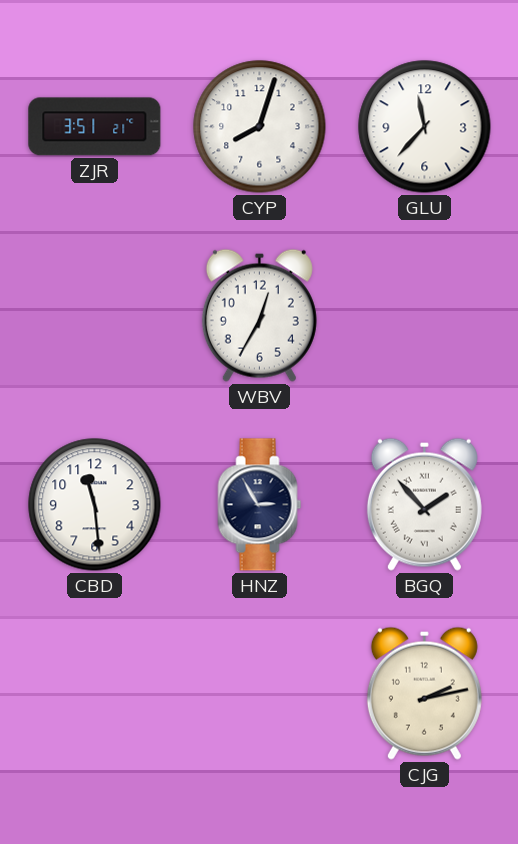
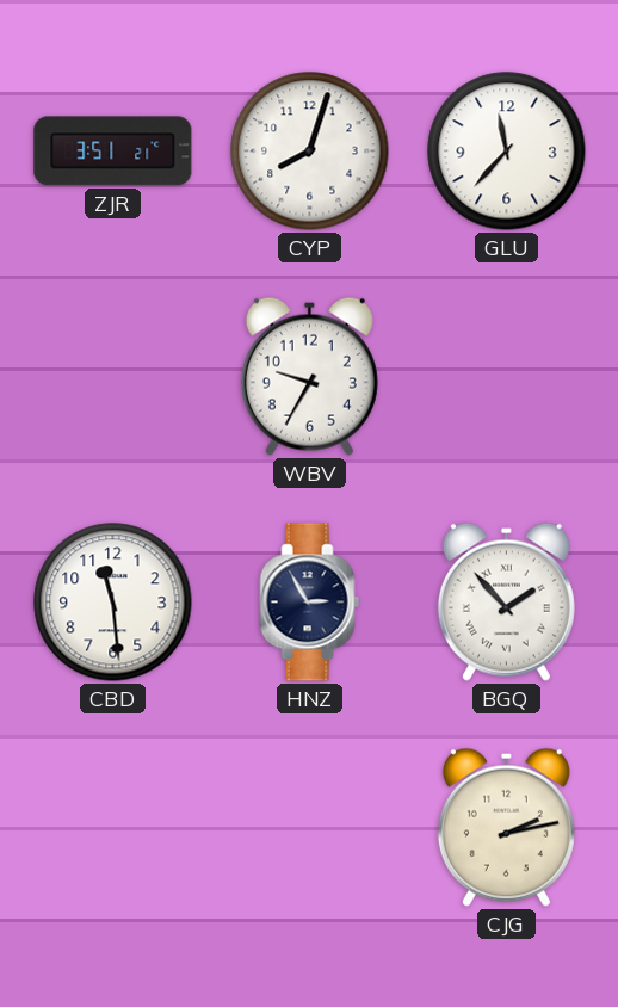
WBV: 12:35 -> 9:35 (309, 376)
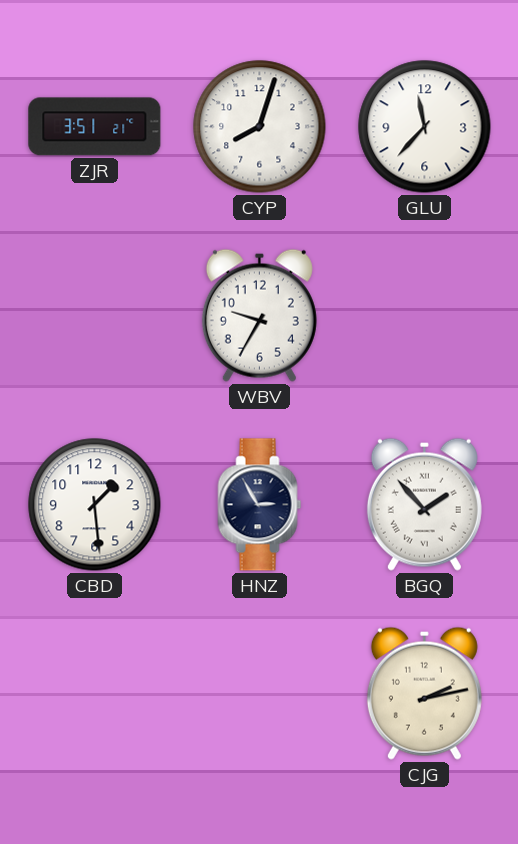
CBD: 11:29 -> 1:29 (95, 505)
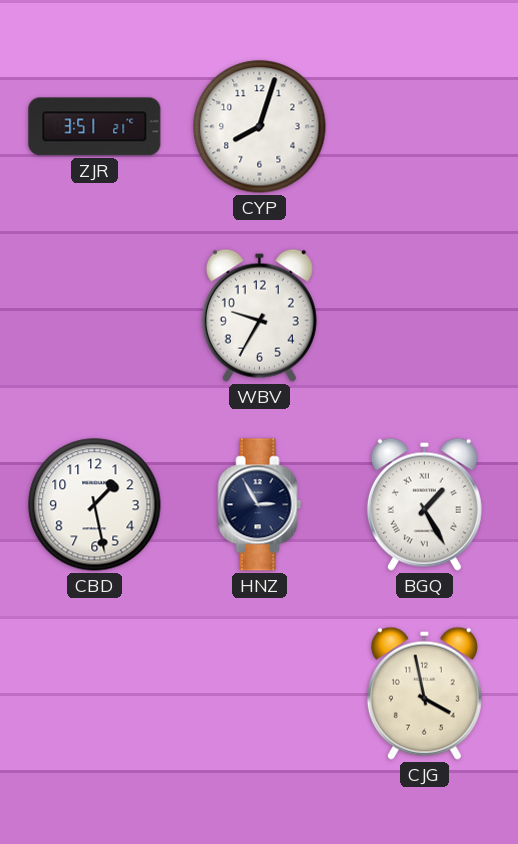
GLU: 11:37 -> none (425, 127)
CBD: 1:29 -> 1:28 (95, 505)
BGQ: 1:53 -> 1:25 (424, 504)
CJG: 2:13 -> 3:58 (424, 693)
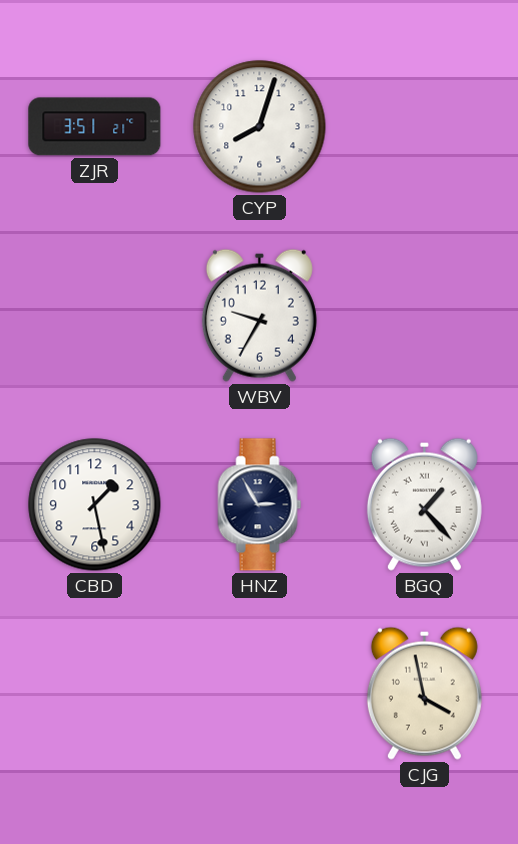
BGQ: 1:25 -> 1:23 (424, 504)
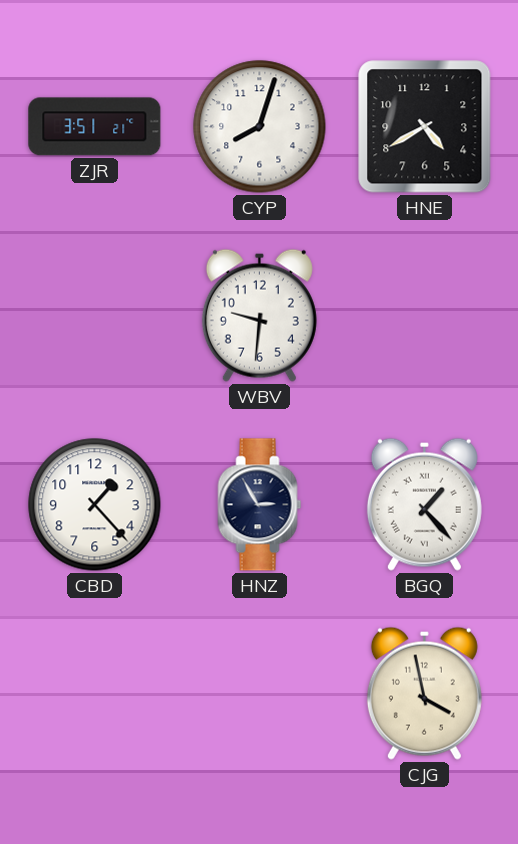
HNE: none -> 4:40 (425, 127)
WBV: 9:35 -> 9:31 (259, 315)
CBD: 1:28 -> 1:23 (95, 505)
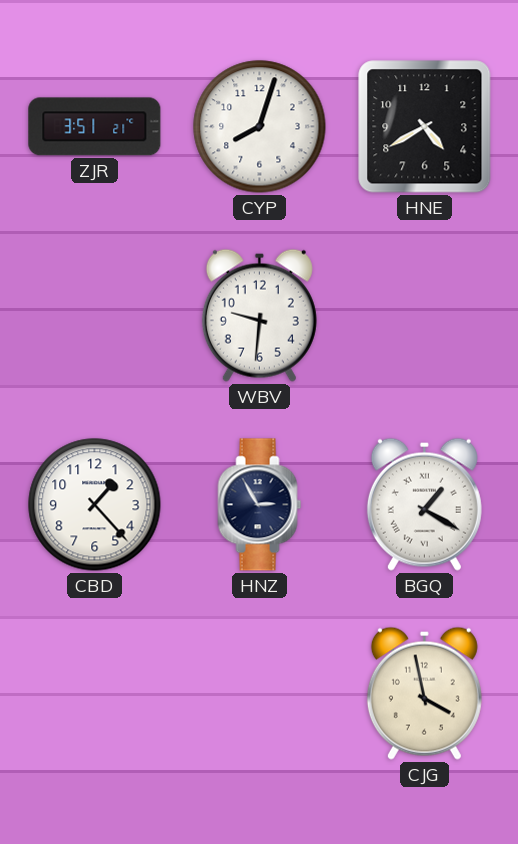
BGQ: 1:23 -> 1:20 (424, 504)
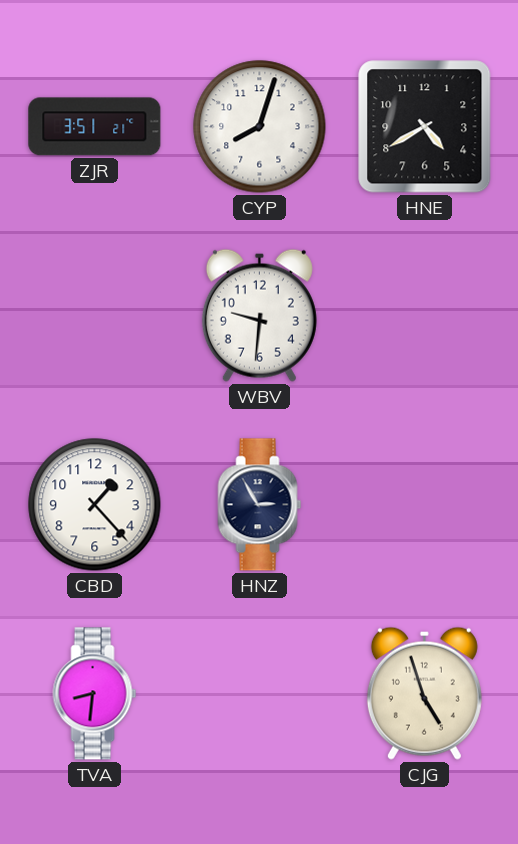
BGQ: 1:20 -> none (424, 504)
TVA: none -> 8:31 (95, 694)
CJG: 3:58 -> 4:57 (424, 693)
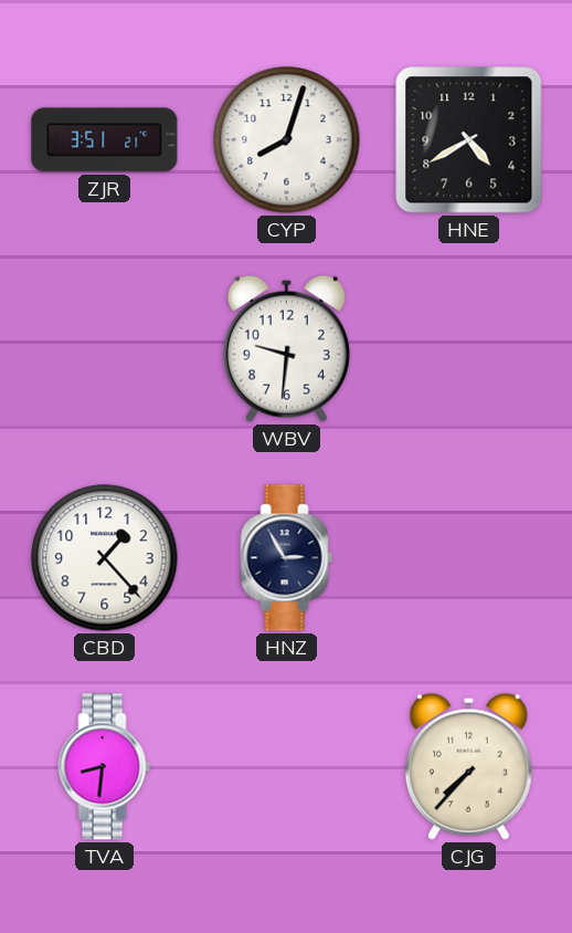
CJG: 4:57 -> 7:37 (468, 766)
